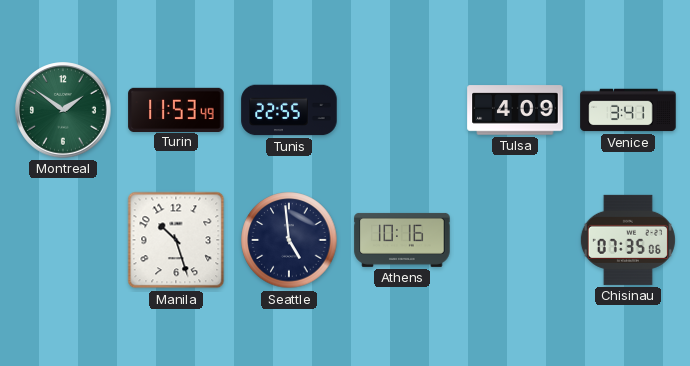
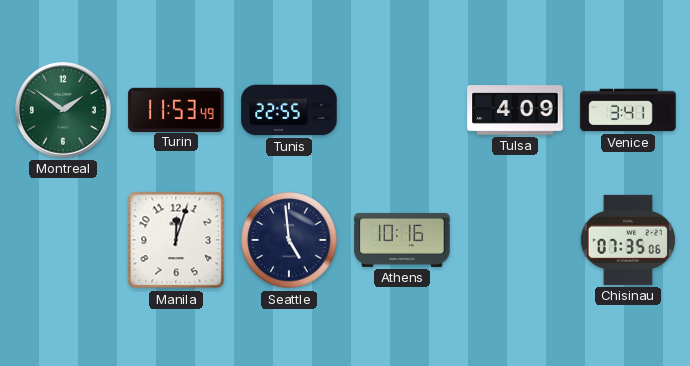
Manila: 10:27 -> 12:03 (176, 240)
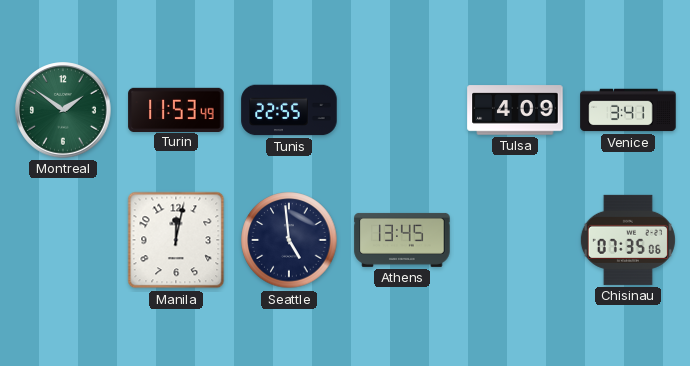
Manila: 12:03 -> 12:02 (176, 240)
Athens: 10:16 -> 13:45 (402, 240)
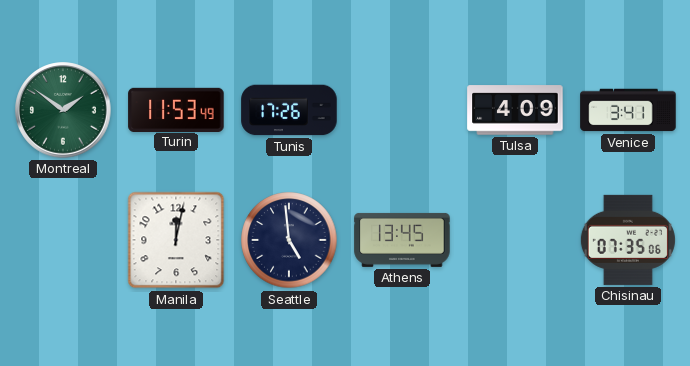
Tunis: 22:55 -> 17:26 (289, 110)
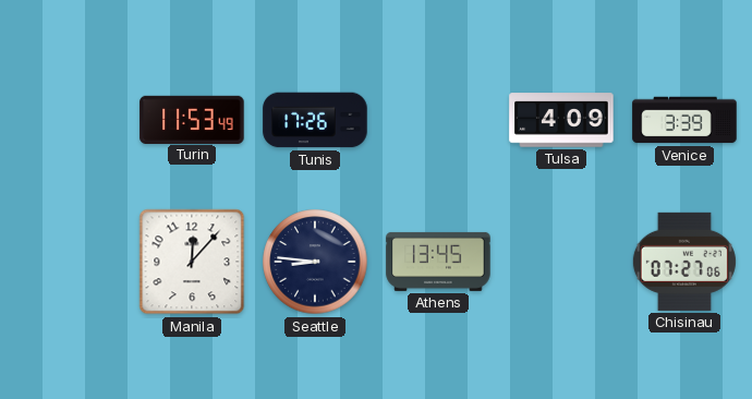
Montreal: 1:51 -> none (63, 110)
Venice: 3:41 -> 3:39 (684, 120)
Manila: 12:02 -> 12:07 (192, 262)
Seattle: 4:59 -> 8:46 (315, 262)
Chisinau: 07:35 -> 07:27 (684, 262)
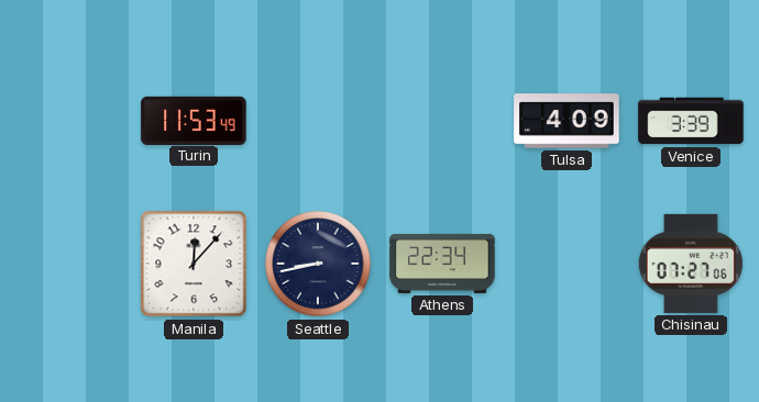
Tunis: 17:26 -> none (315, 120)
Seattle: 8:46 -> 8:43 (318, 264)
Athens: 13:45 -> 22:34 (442, 264)
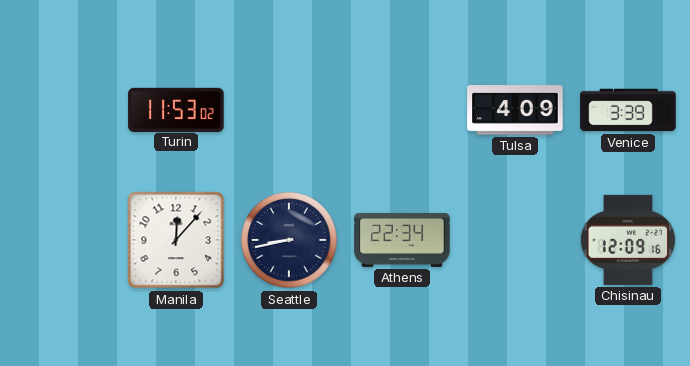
Turin: 11:53:49 -> 11:53:02 (176, 109)
Chisinau: 07:27 -> 12:09 (628, 240)
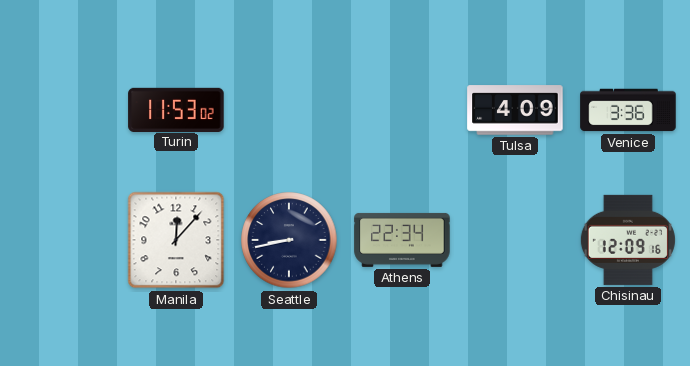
Venice: 3:39 -> 3:36 (628, 110)
